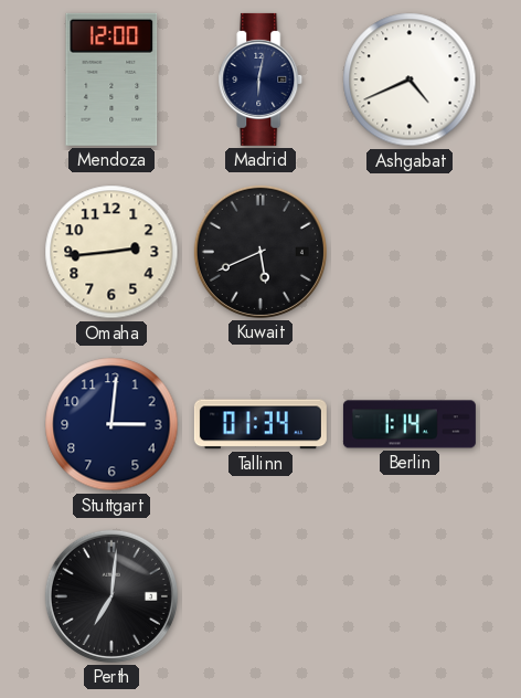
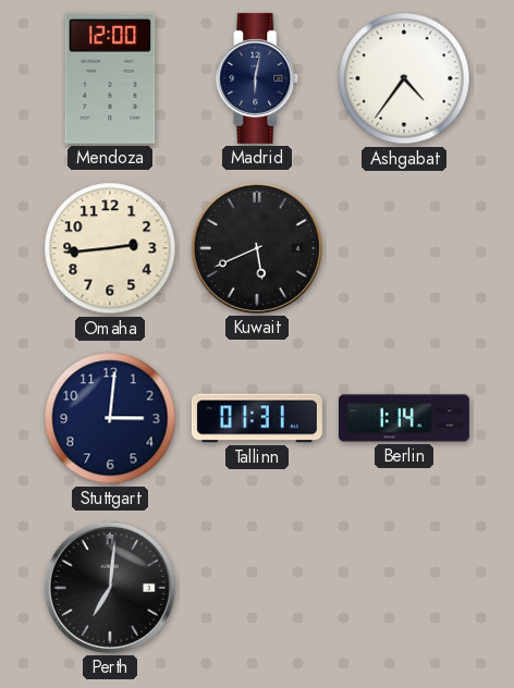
Ashgabat: 4:41 -> 4:36 (404, 78)
Tallinn: 01:34 -> 01:31 (257, 418)
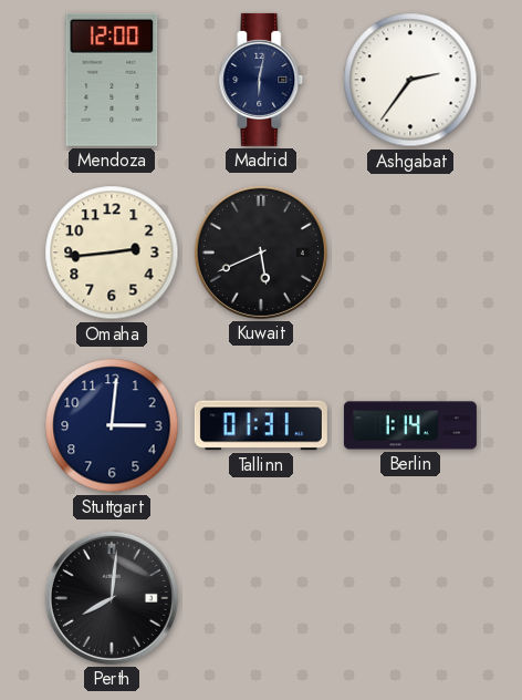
Ashgabat: 4:36 -> 2:36 (410, 80)
Perth: 7:01 -> 8:01 (112, 598)
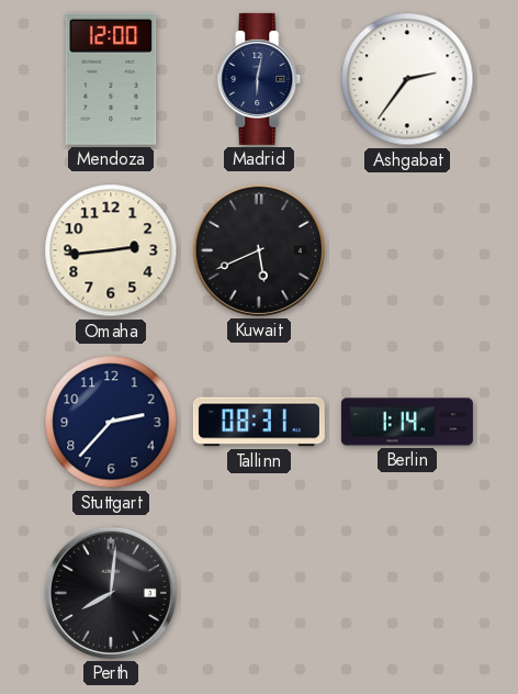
Stuttgart: 3:01 -> 2:37 (111, 422)
Tallinn: 01:31 -> 08:31 (259, 422)
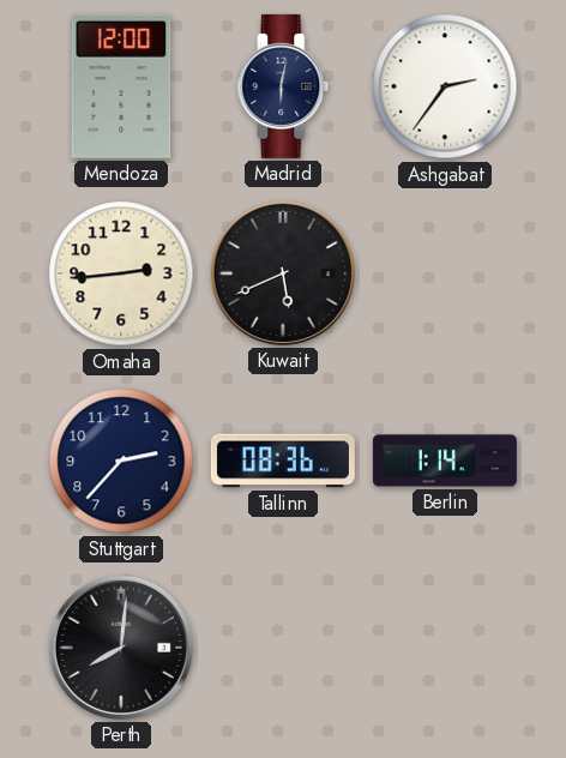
Tallinn: 08:31 -> 08:36 (283, 461)
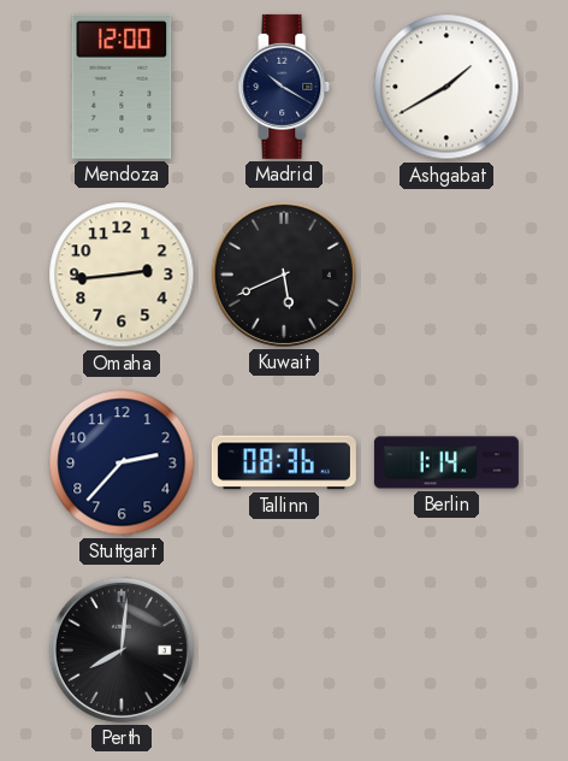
Madrid: 6:02 -> 10:20 (284, 87)
Ashgabat: 2:36 -> 1:40 (446, 87)
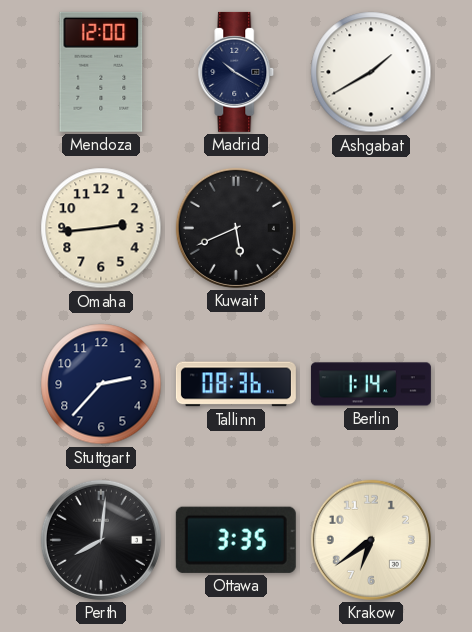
Ottawa: none -> 3:35 (236, 540)
Krakow: none -> 6:39 (371, 540)
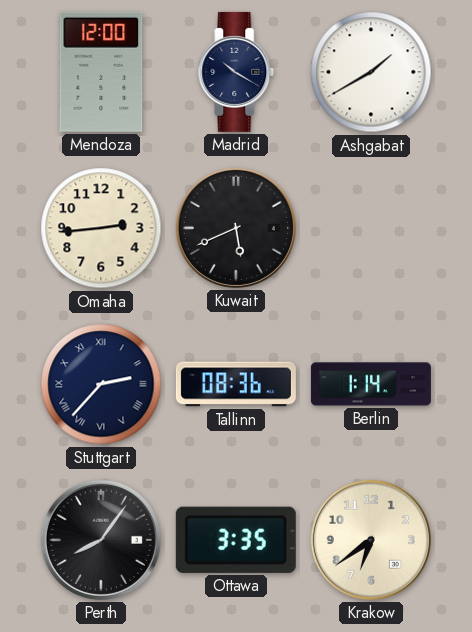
Stuttgart numerals: Arabic -> Roman (101, 384)
Perth: 8:01 -> 8:06 (101, 540)
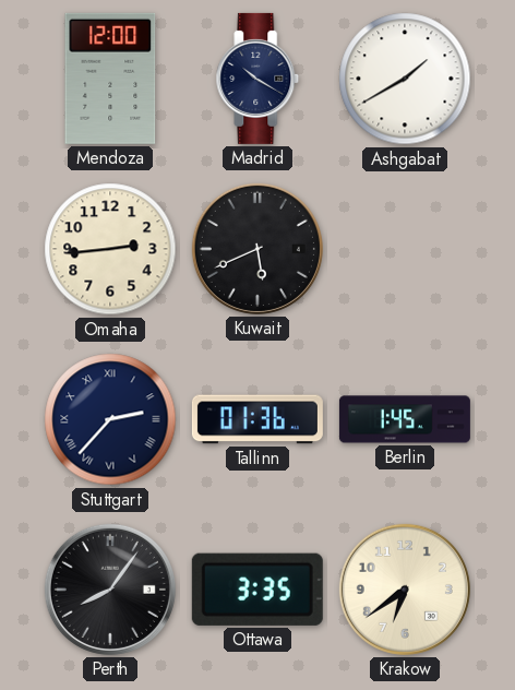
Tallinn: 08:36 -> 01:36 (257, 419)
Berlin: 1:14 -> 1:45 (405, 419)
